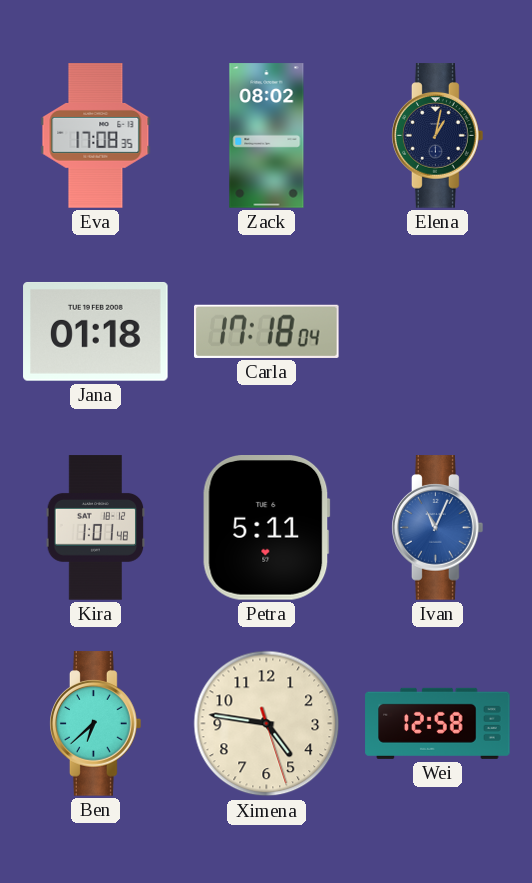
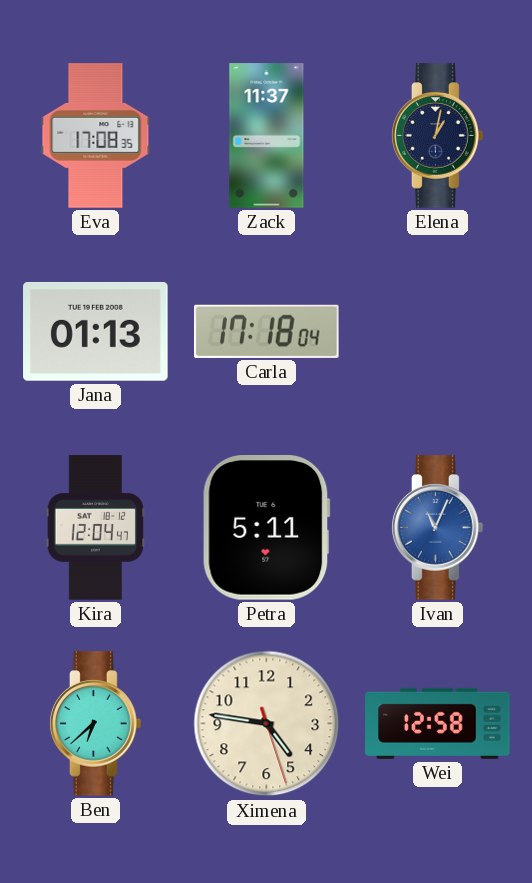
Zack: 08:02 -> 11:37 (267, 136)
Jana: 01:18 -> 01:13 (96, 331)
Kira: 1:01 -> 12:04 (96, 528)
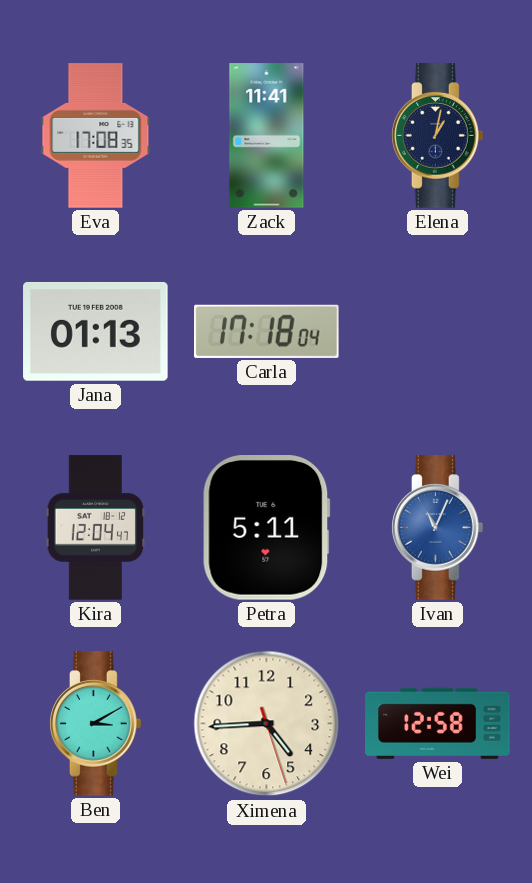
Zack: 11:37 -> 11:41 (267, 136)
Ben: 6:38 -> 3:10 (96, 724)
Ximena: 4:46 -> 4:44 (267, 724)
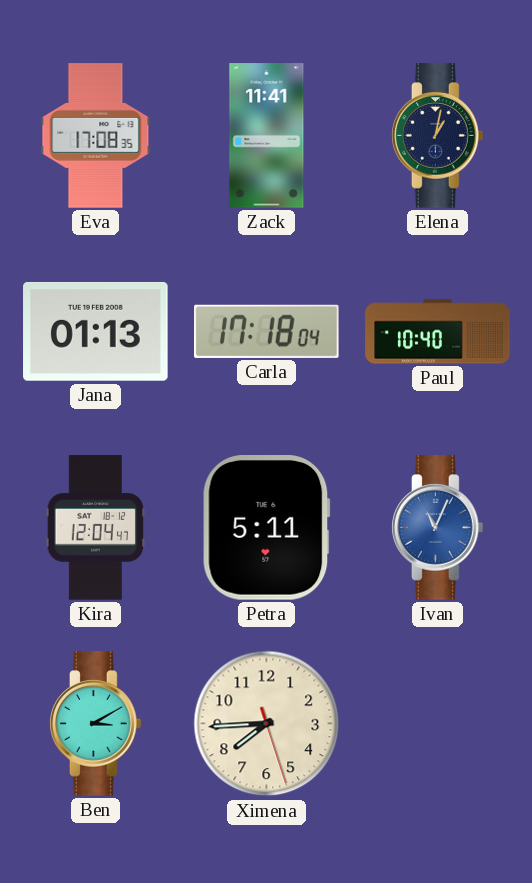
Paul: none -> 10:40 (438, 332)
Ximena: 4:44 -> 7:44 (267, 724)
Wei: 12:58 -> none (438, 723)
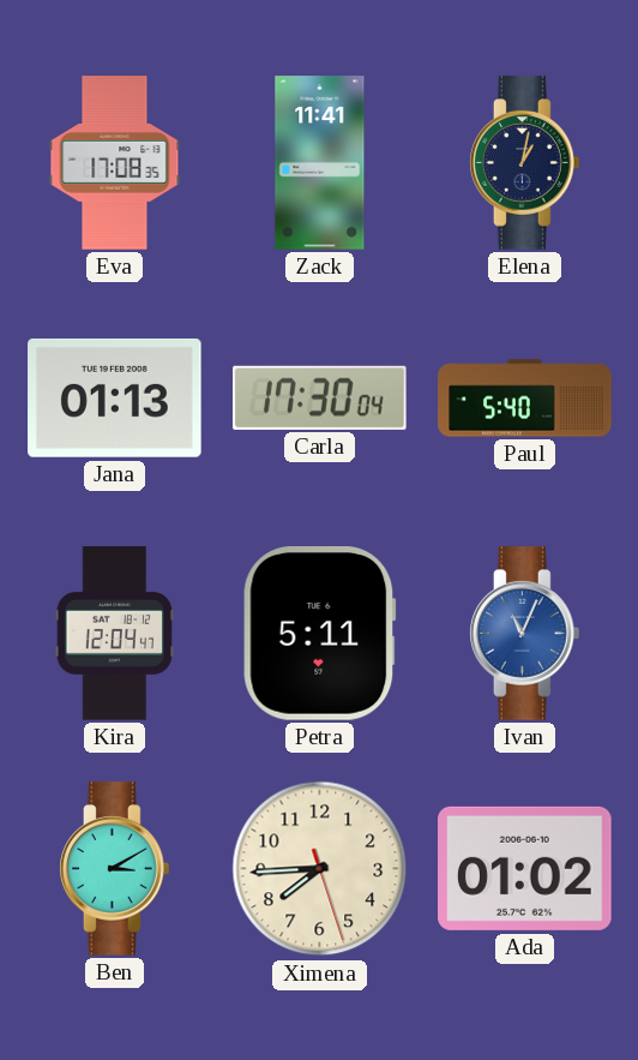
Carla: 17:18 -> 17:30 (320, 397)
Paul: 10:40 -> 5:40 (525, 399)
Ada: none -> 01:02 (525, 868)
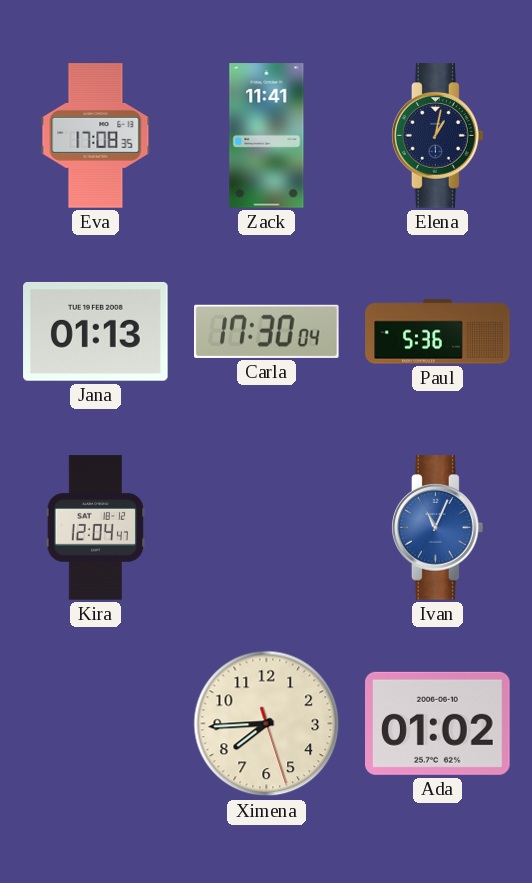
Paul: 5:40 -> 5:36 (438, 332)
Petra: 5:11 -> none (319, 634)
Ben: 3:10 -> none (115, 869)
